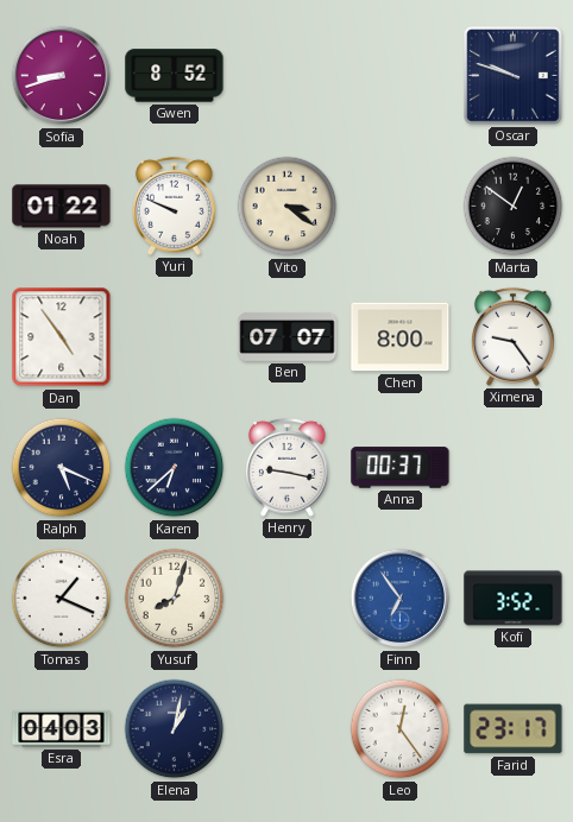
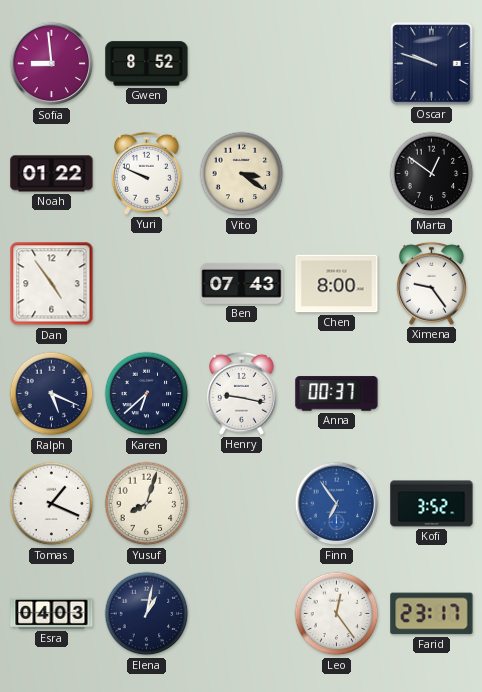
Sofia: 8:42 -> 8:59 (52, 64)
Ben: 07:07 -> 07:43 (242, 283)
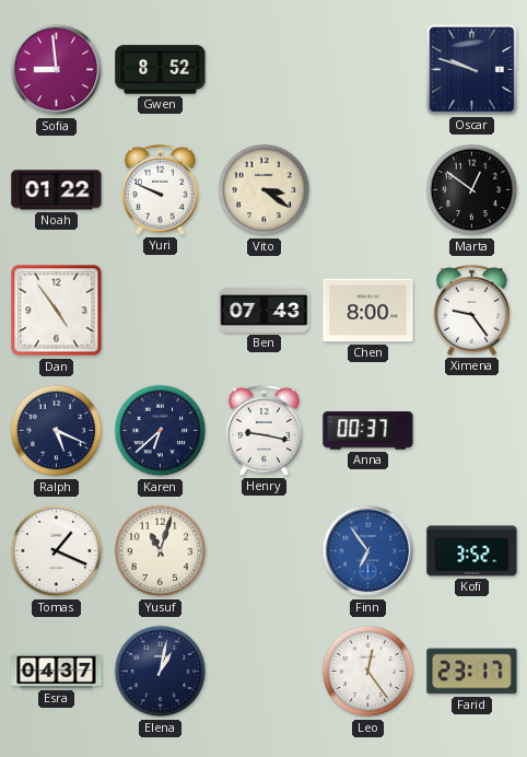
Yusuf: 8:03 -> 11:03 (161, 551)
Esra: 04:03 -> 04:37 (57, 671)
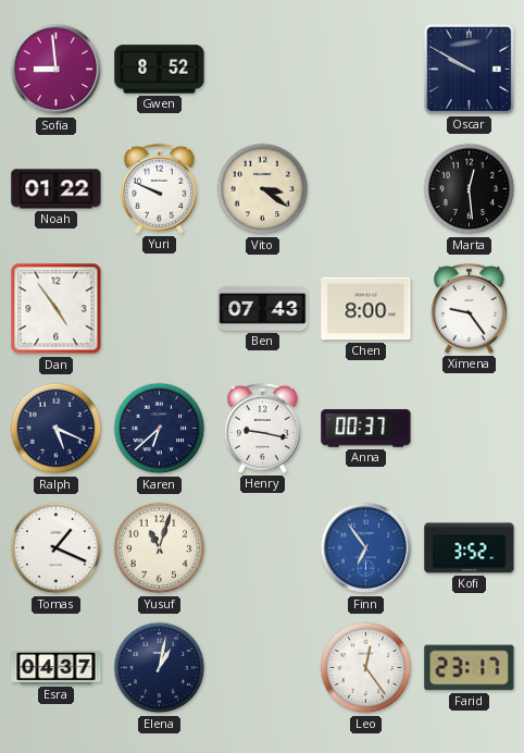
Oscar: 9:48 -> 9:50 (470, 70)
Marta: 12:51 -> 12:29 (470, 189)
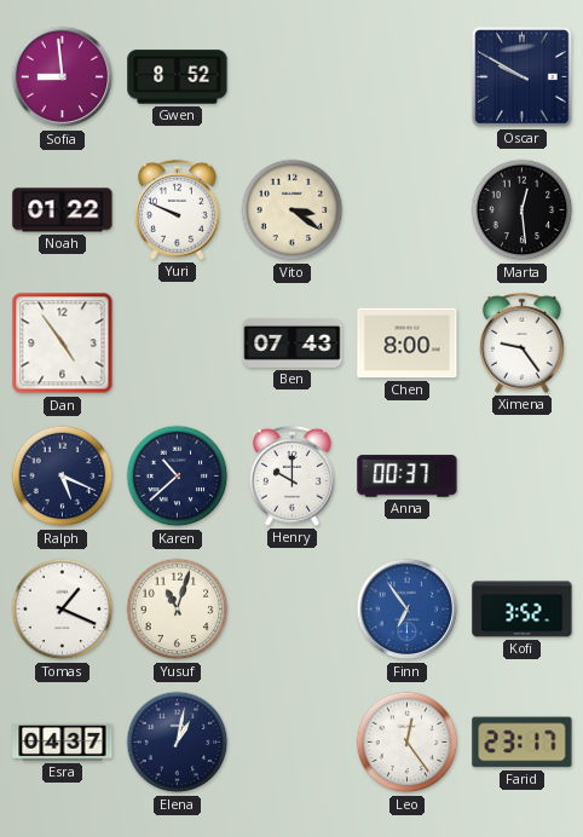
Karen: 6:38 -> 10:38 (178, 477)
Henry: 9:17 -> 10:00 (291, 475)
